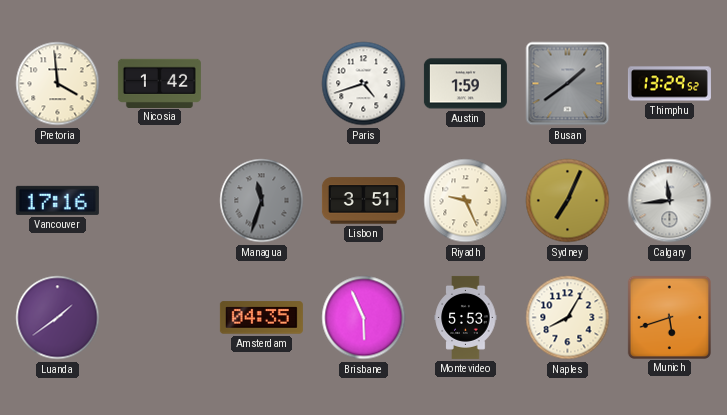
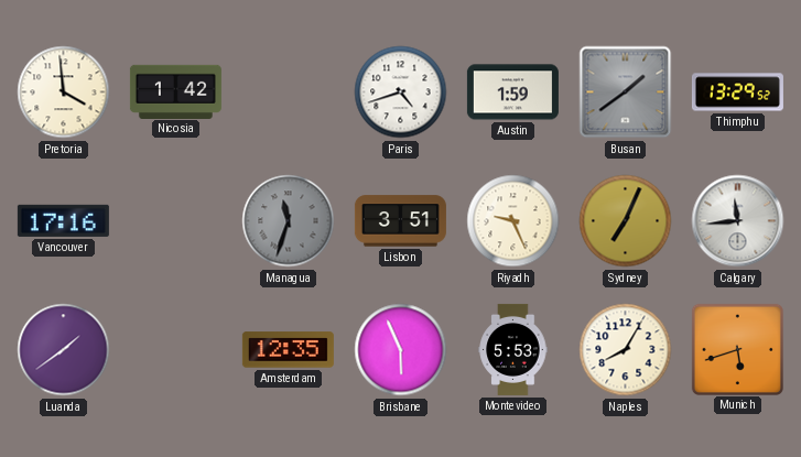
Amsterdam: 04:35 -> 12:35 (288, 350)
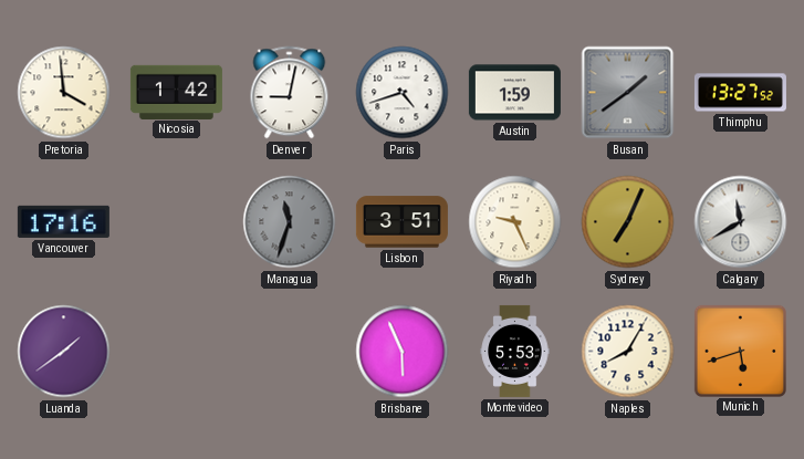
Denver: none -> 9:02 (290, 93)
Thimphu: 13:29 -> 13:27 (740, 93)
Calgary: 11:44 -> 11:40 (741, 222)
Amsterdam: 12:35 -> none (288, 350)
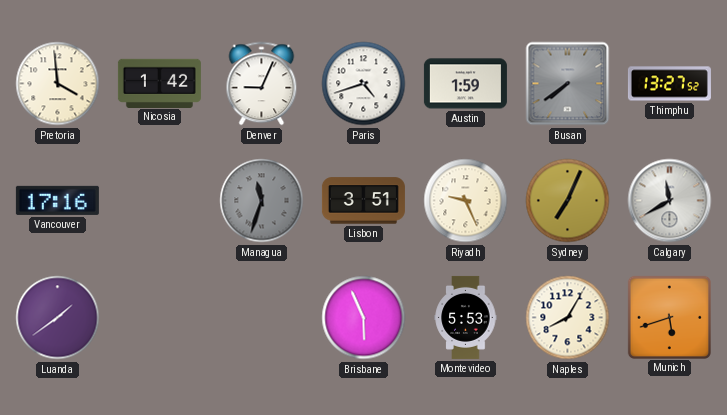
Denver: 9:02 -> 9:04 (262, 84)
Busan: 1:39 -> 7:39 (568, 84)
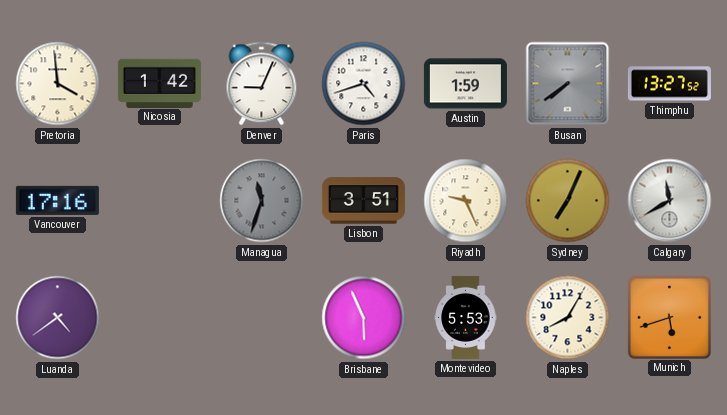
Luanda: 1:39 -> 4:39 (58, 318)
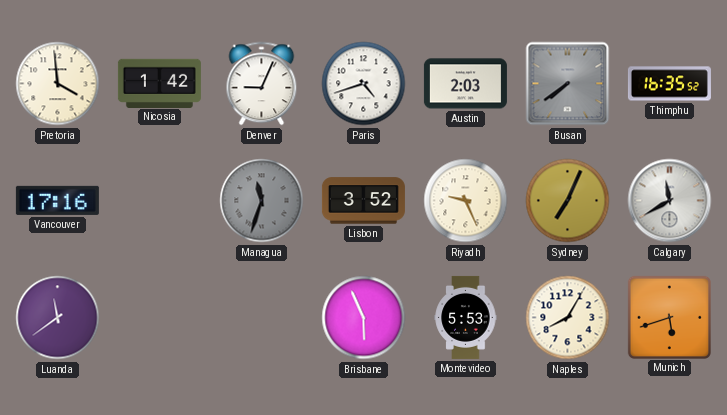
Austin: 1:59 -> 2:03 (465, 84)
Thimphu: 13:27 -> 16:35 (669, 84)
Lisbon: 3:51 -> 3:52 (363, 201)
Luanda: 4:39 -> 11:39 (58, 318)
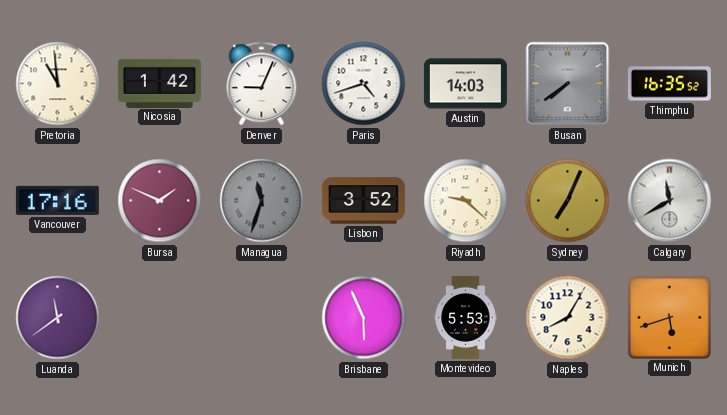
Pretoria: 3:59 -> 10:59 (58, 84)
Austin: 2:03 -> 14:03 (465, 84)
Bursa: none -> 1:49 (160, 201)
Riyadh: 9:26 -> 9:22 (466, 201)
